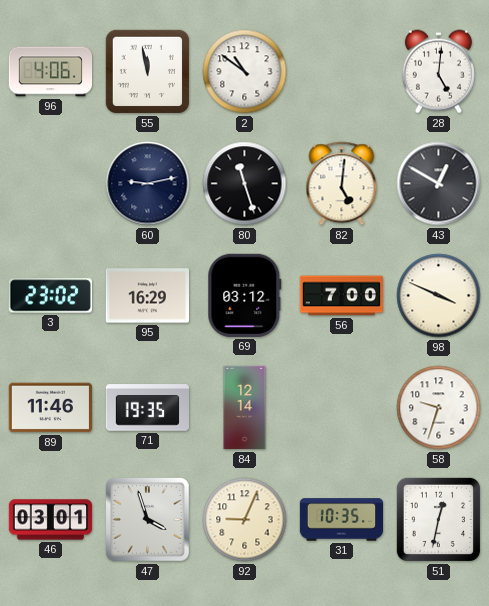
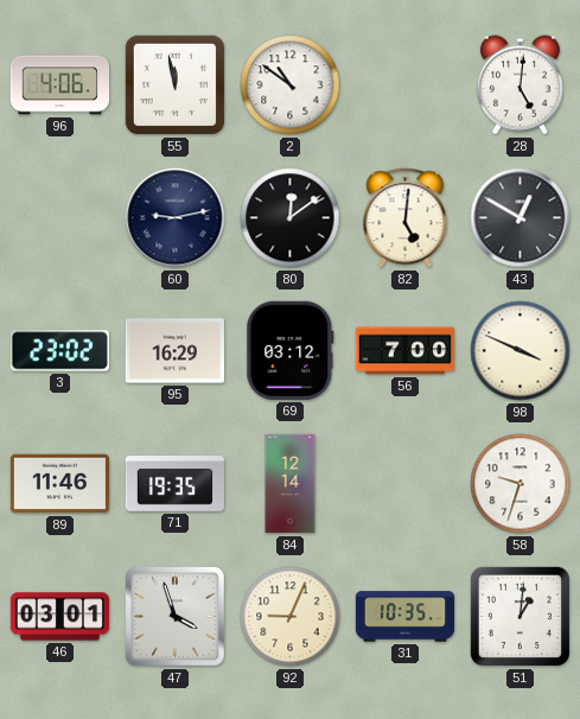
80: 11:27 -> 12:09 (291, 218)
51: 12:32 -> 1:01 (520, 616)
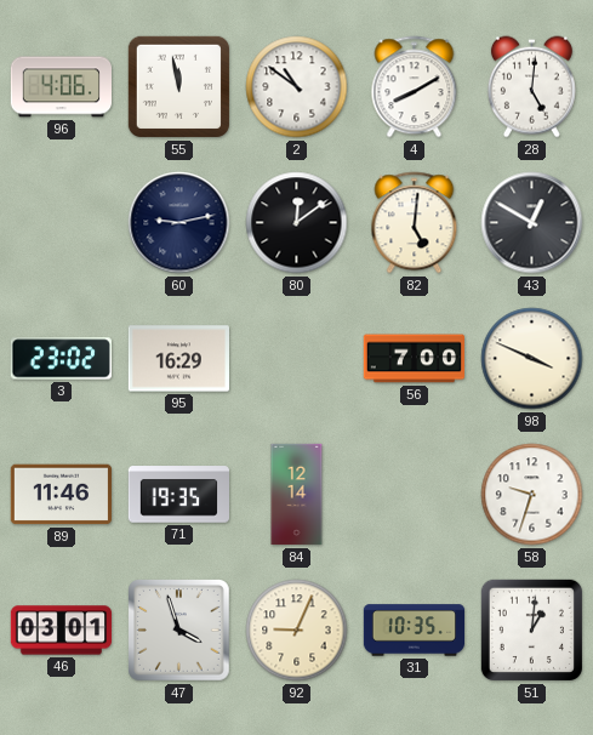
4: none -> 8:10 (415, 87)
69: 03:12 -> none (291, 350)
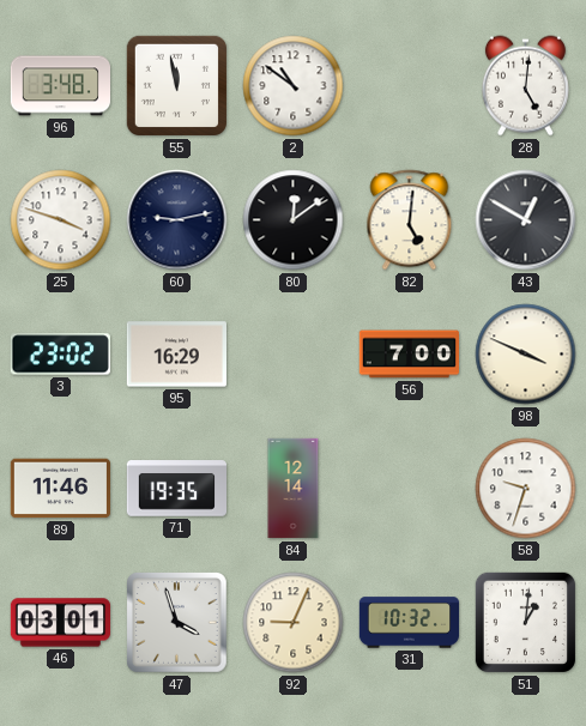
96: 4:06 -> 3:48 (60, 86)
4: 8:10 -> none (415, 87)
25: none -> 3:48 (61, 220)
31: 10:35 -> 10:32 (410, 623)
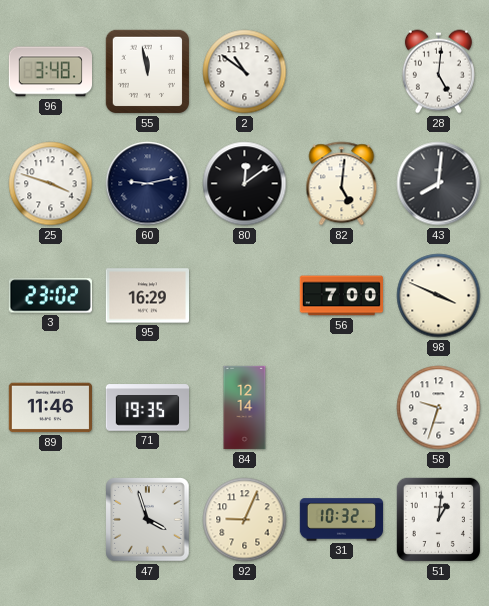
43: 12:50 -> 8:01 (439, 184)
46: 03:01 -> none (61, 623)
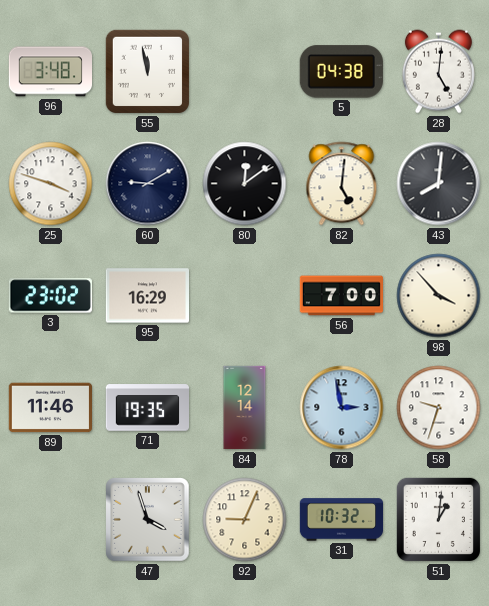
2: 10:51 -> none (245, 72)
5: none -> 04:38 (341, 72)
60: 9:13 -> 9:10 (148, 184)
98: 3:49 -> 3:53 (439, 296)
78: none -> 2:58 (342, 408)
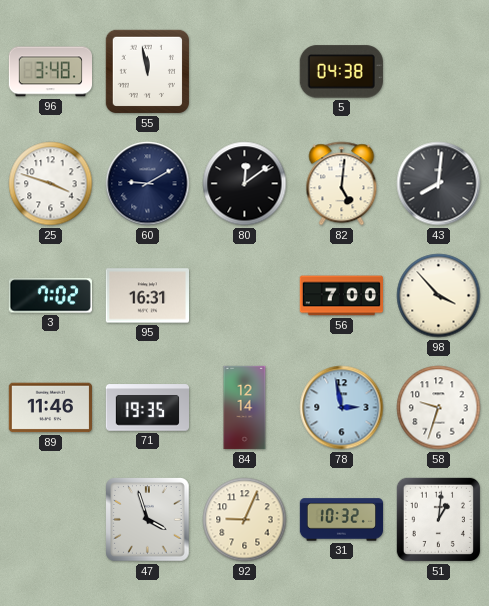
28: 5:01 -> none (438, 72)
3: 23:02 -> 7:02 (50, 296)
95: 16:29 -> 16:31 (147, 296)
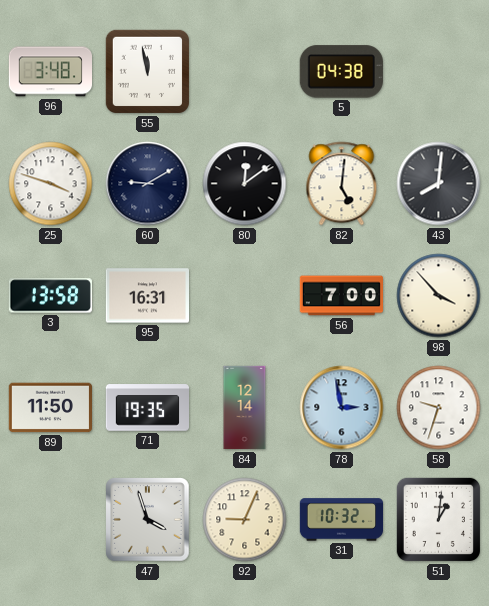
3: 7:02 -> 13:58 (50, 296)
89: 11:46 -> 11:50 (50, 408)
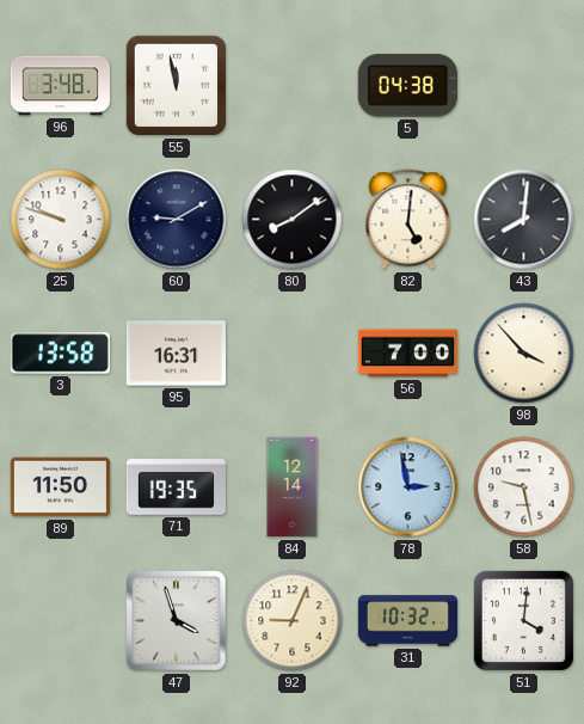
25: 3:48 -> 9:48 (61, 220)
80: 12:09 -> 8:09 (293, 220)
58: 9:33 -> 9:28 (524, 487)
51: 1:01 -> 4:01 (523, 620)
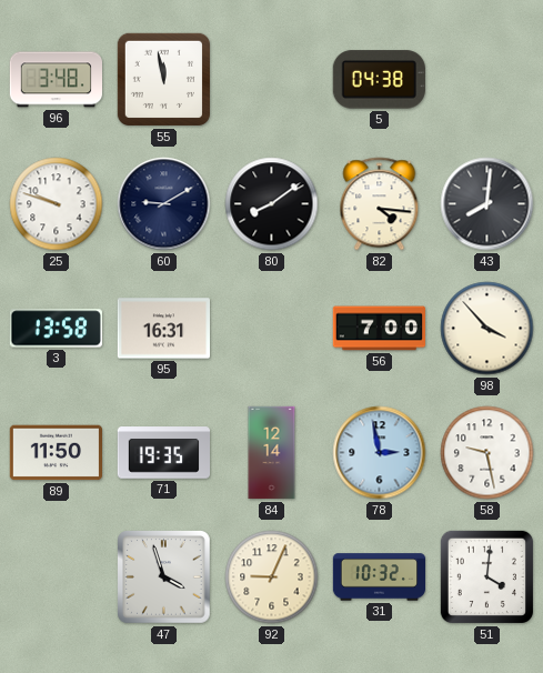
82: 5:01 -> 4:16 (380, 204)
